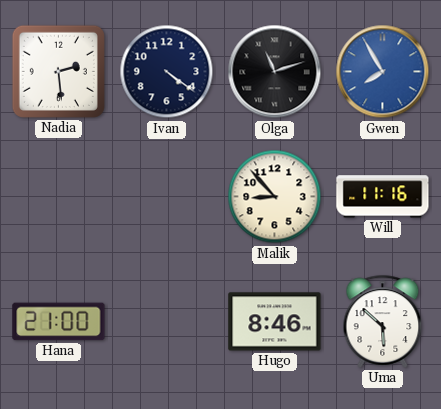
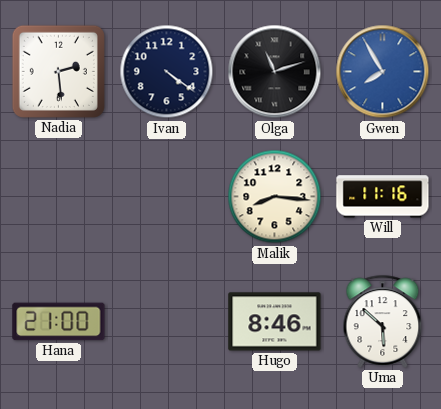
Malik: 8:53 -> 8:16 (275, 197)
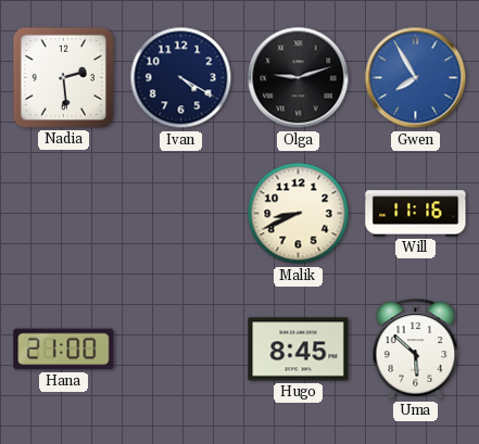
Ivan: 4:21 -> 4:20 (181, 78)
Olga: 11:12 -> 9:12 (299, 78)
Malik: 8:16 -> 8:41 (299, 214)
Hugo: 8:46 -> 8:45 (299, 350)
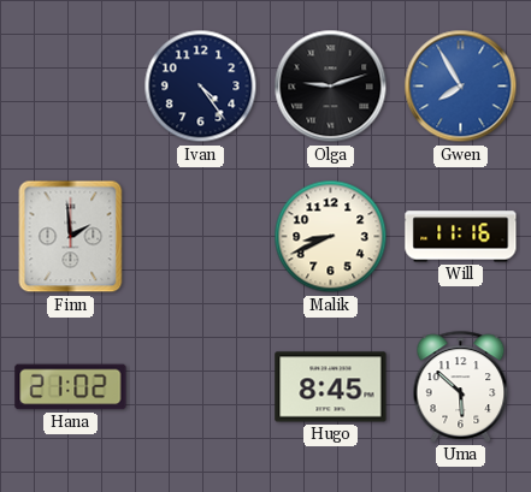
Nadia: 2:29 -> none (63, 77)
Ivan: 4:20 -> 4:24 (201, 87)
Finn: none -> 1:59 (71, 237)
Hana: 21:00 -> 21:02 (71, 387)
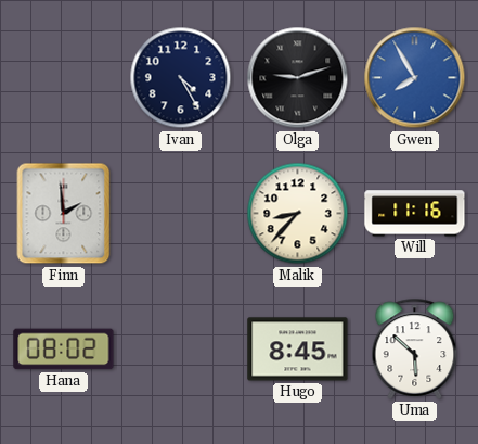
Ivan: 4:24 -> 4:25 (181, 78)
Malik: 8:41 -> 8:37 (298, 214)
Hana: 21:02 -> 08:02 (64, 350)
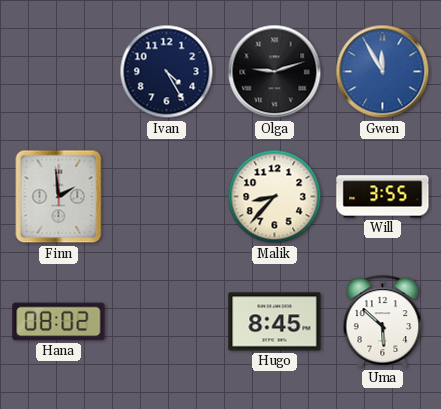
Gwen: 7:55 -> 11:55 (383, 72)
Will: 11:16 -> 3:55 (383, 197)
